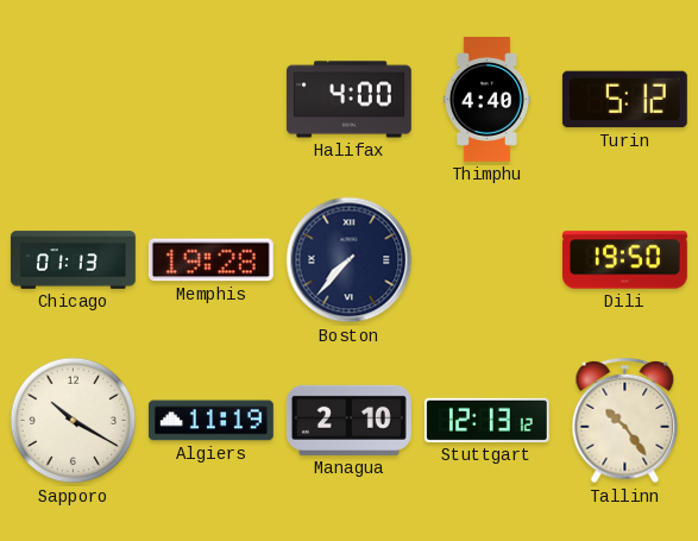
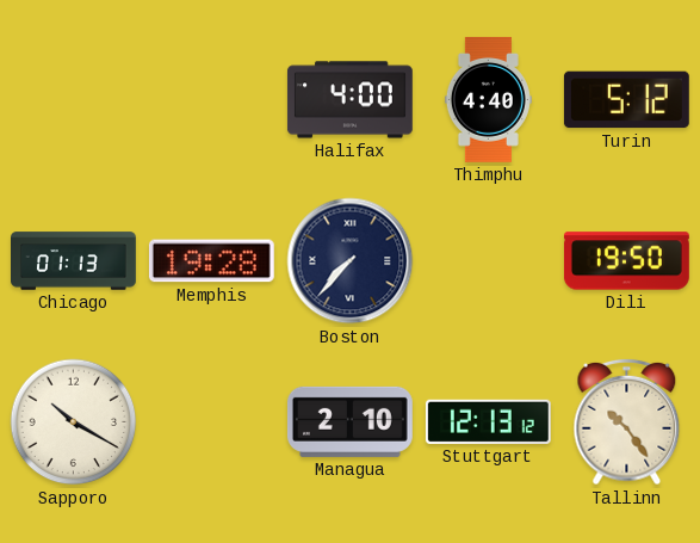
Algiers: 11:19 -> none (210, 421)
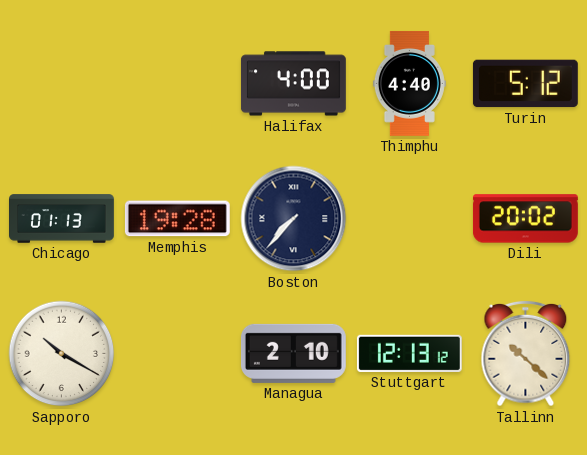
Dili: 19:50 -> 20:02 (525, 219)
Tallinn: 10:24 -> 10:22 (526, 354)
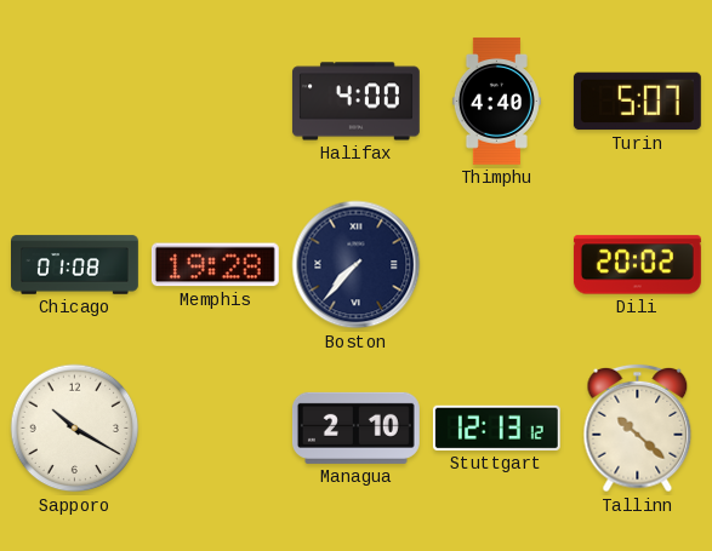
Turin: 5:12 -> 5:07 (637, 102)
Chicago: 01:13 -> 01:08 (75, 265)
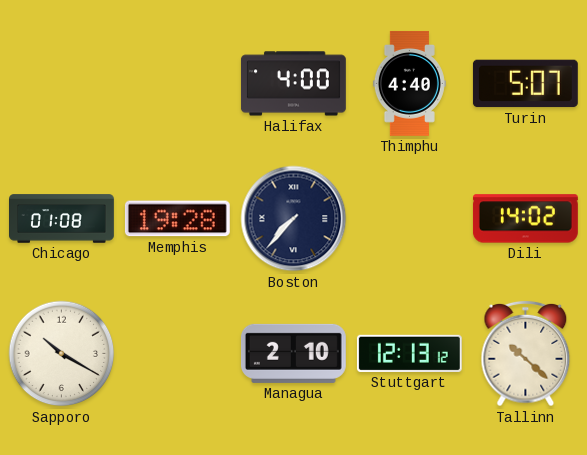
Dili: 20:02 -> 14:02 (525, 219)
